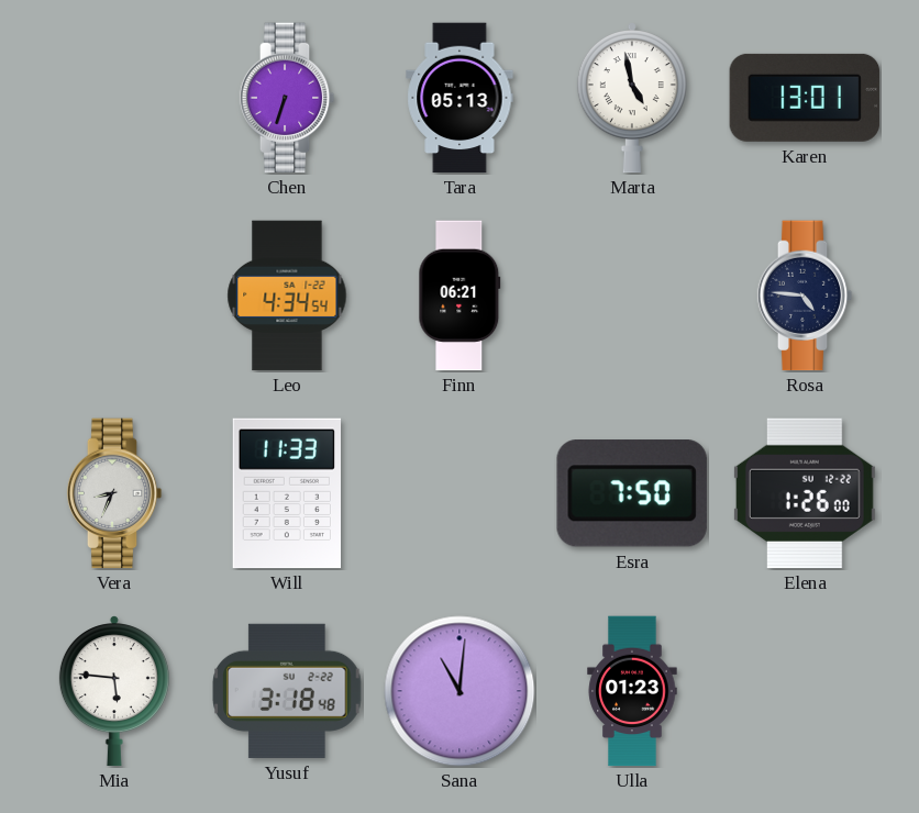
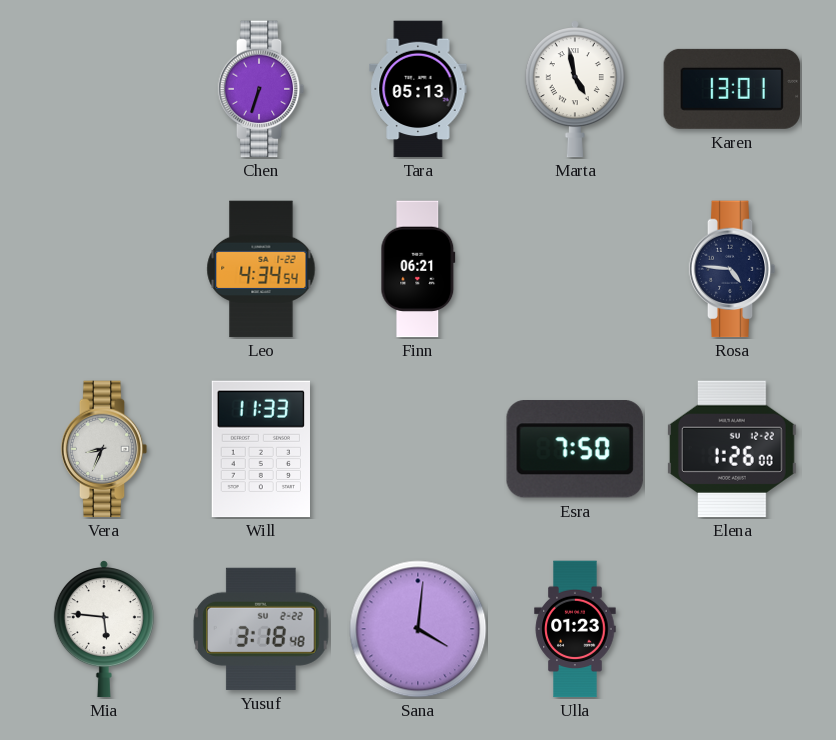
Sana: 11:01 -> 4:01 (418, 629)
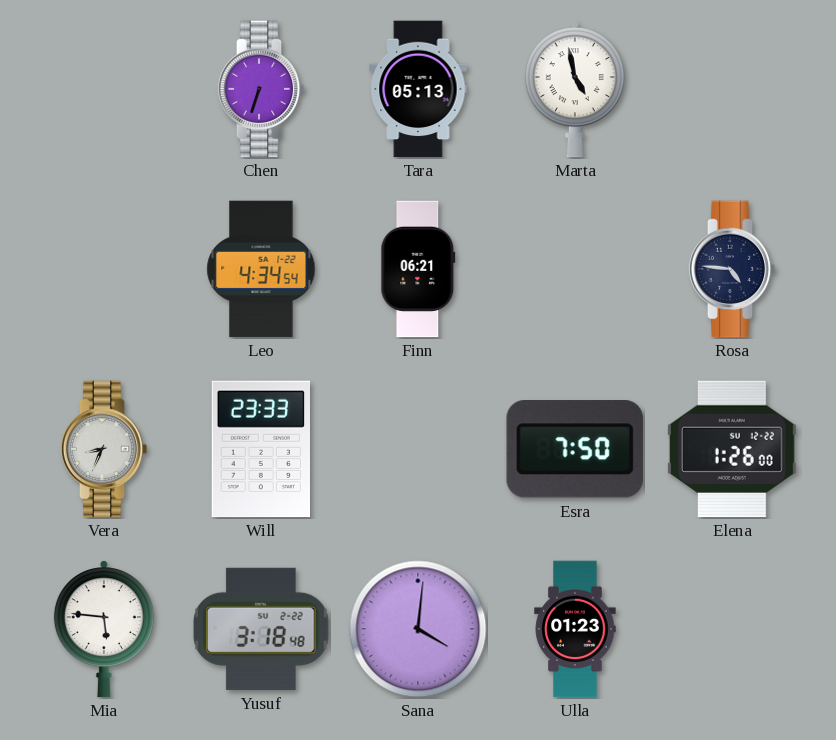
Karen: 13:01 -> none (732, 89)
Will: 11:33 -> 23:33 (260, 449)
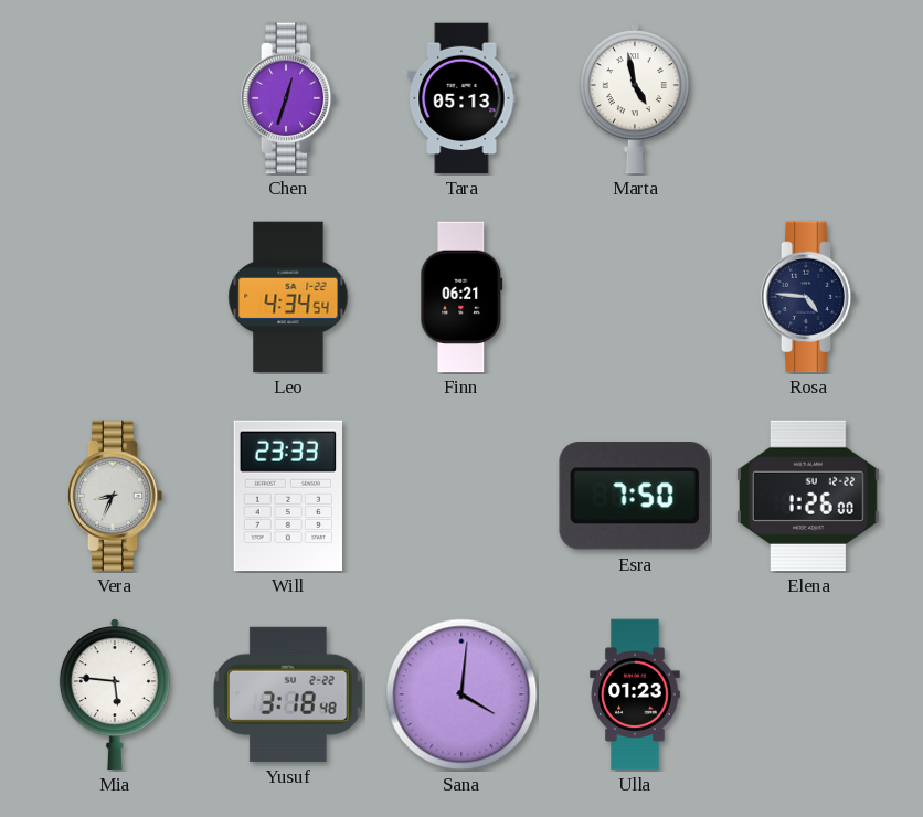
Chen: 6:33 -> 12:33 (288, 98)
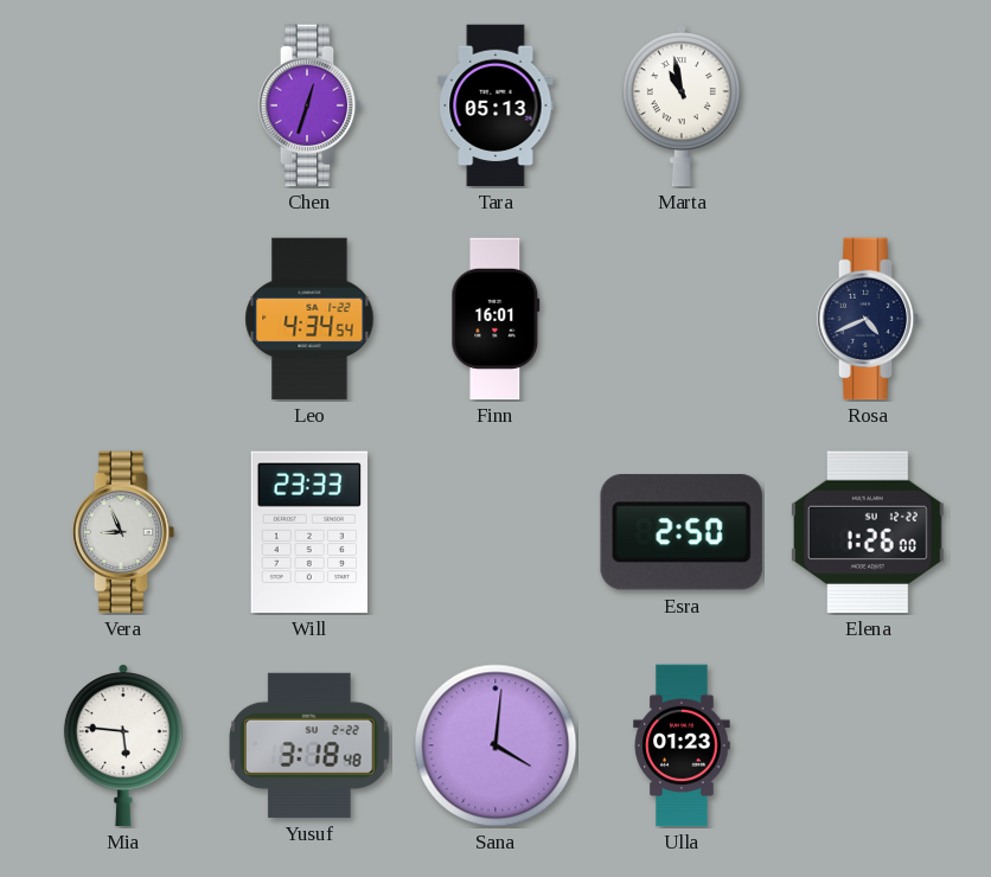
Marta: 4:58 -> 10:58 (682, 105)
Finn: 06:21 -> 16:01 (495, 319)
Rosa: 4:46 -> 4:41 (868, 319)
Vera: 8:34 -> 8:56 (123, 532)
Esra: 7:50 -> 2:50 (682, 532)
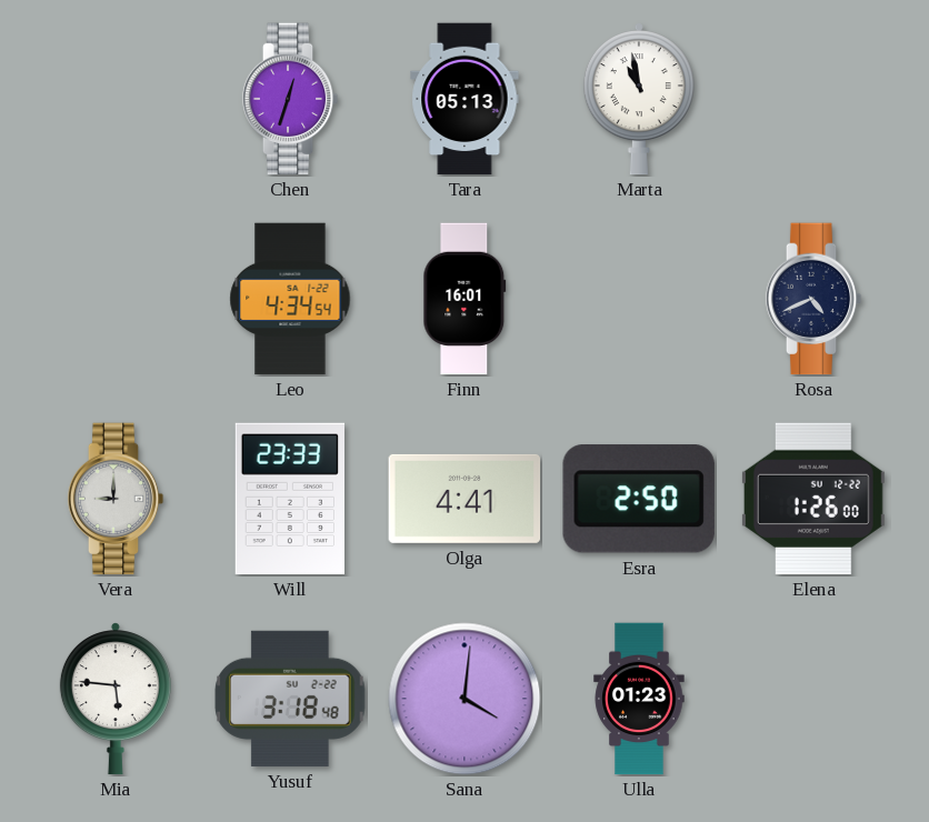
Vera: 8:56 -> 9:00 (116, 499)
Olga: none -> 4:41 (464, 499)
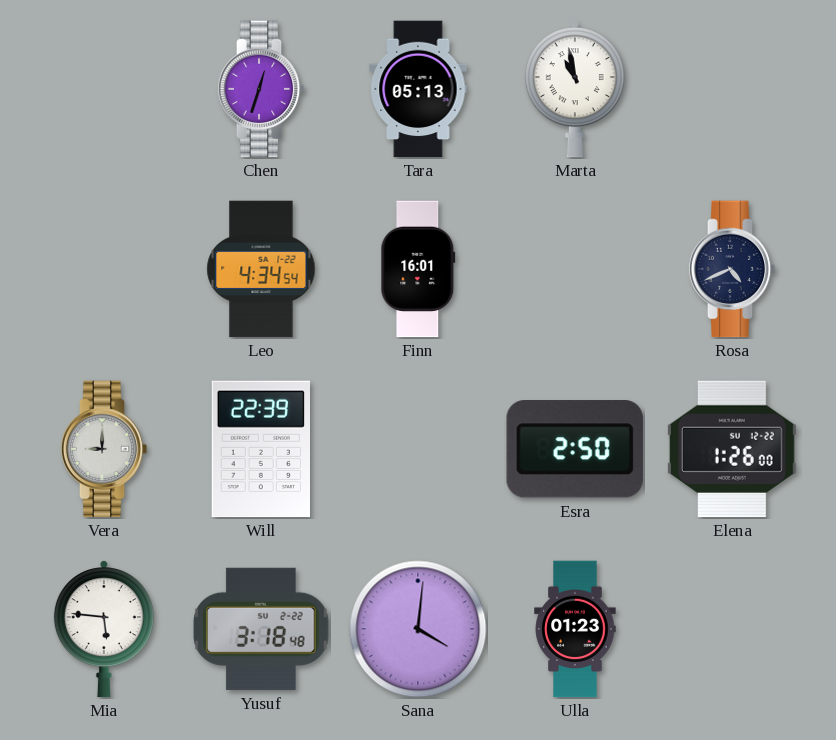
Will: 23:33 -> 22:39 (260, 449)
Olga: 4:41 -> none (464, 499)
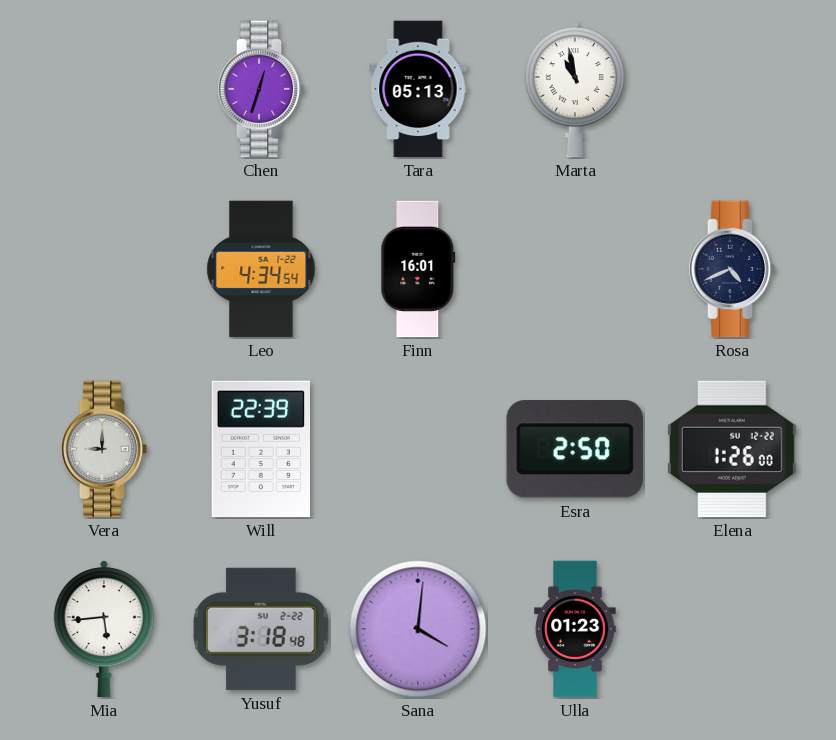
Mia: 5:46 -> 5:44 (104, 629)
